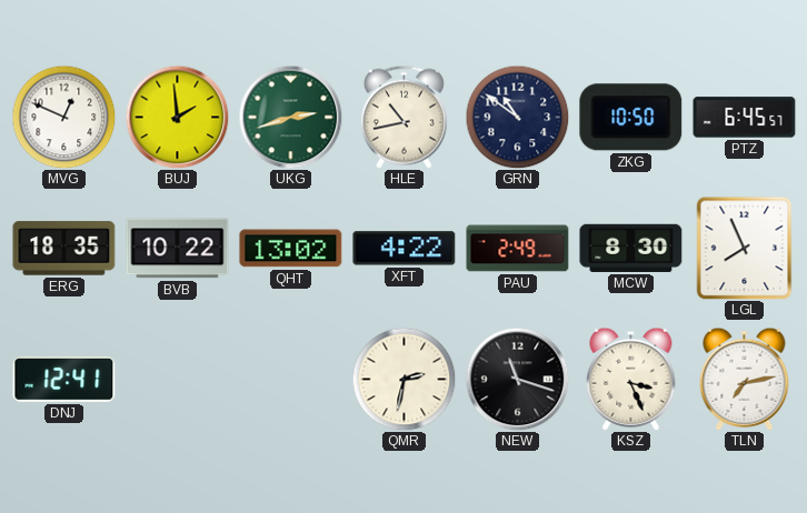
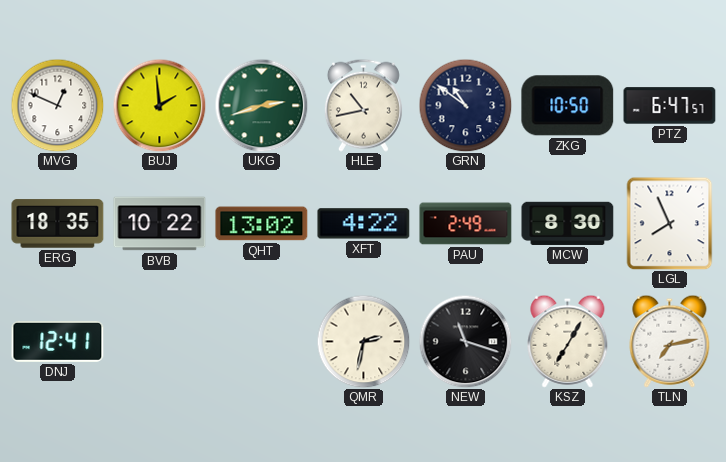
PTZ: 6:45 -> 6:47 (670, 106)
KSZ: 3:26 -> 7:05 (568, 341)
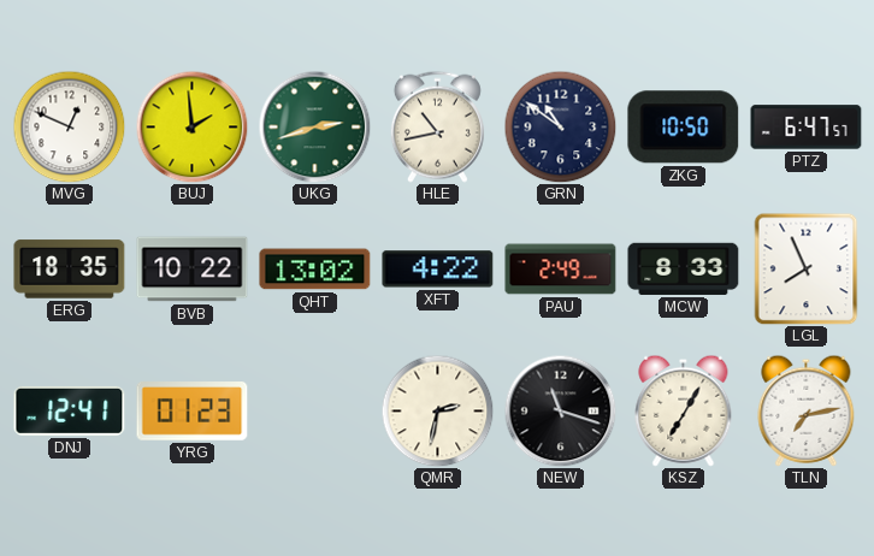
MCW: 8:30 -> 8:33 (684, 268)
YRG: none -> 01:23 (193, 412)
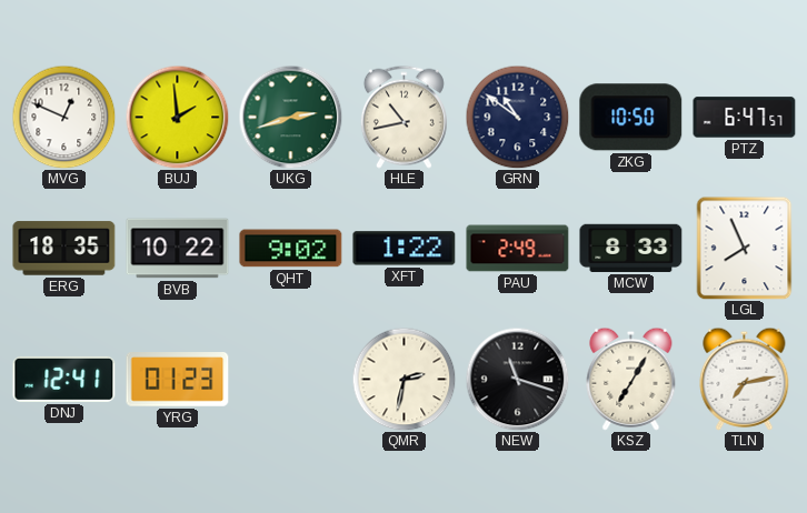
QHT: 13:02 -> 9:02 (291, 249)
XFT: 4:22 -> 1:22 (405, 249)
